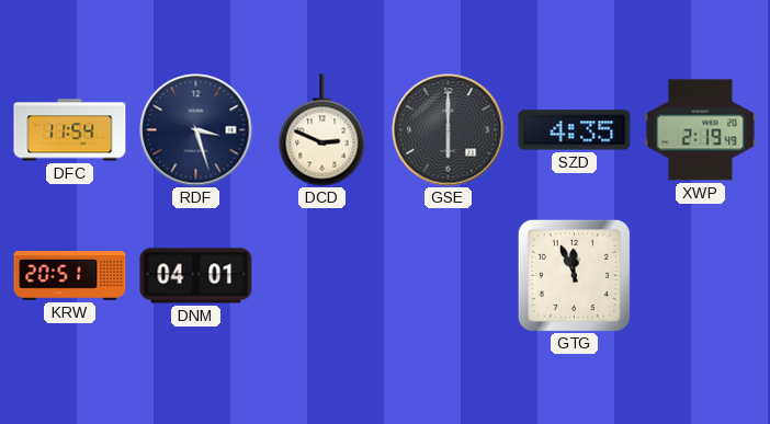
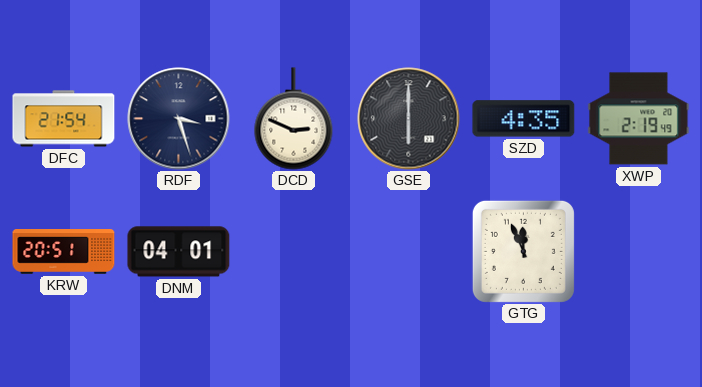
DFC: 11:54 -> 21:54 (64, 119)
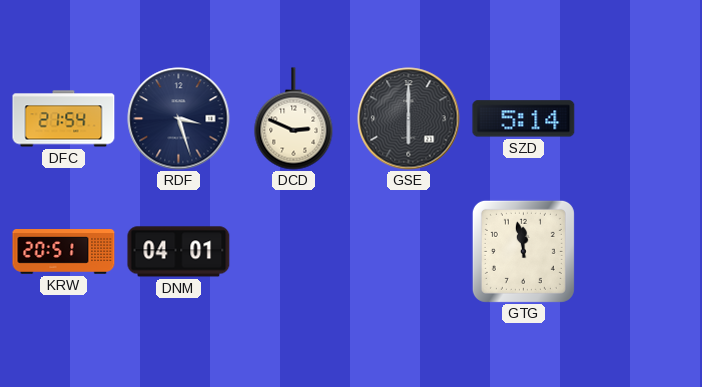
SZD: 4:35 -> 5:14 (524, 119)
XWP: 2:19 -> none (639, 119)
GTG: 11:56 -> 11:58 (523, 251)
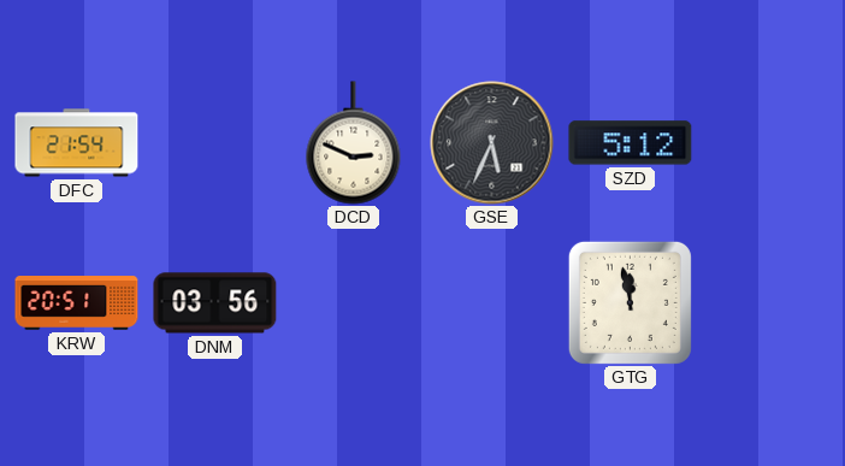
RDF: 3:27 -> none (179, 119)
GSE: 6:00 -> 5:34 (492, 143)
SZD: 5:14 -> 5:12 (631, 143)
DNM: 04:01 -> 03:56 (215, 303)
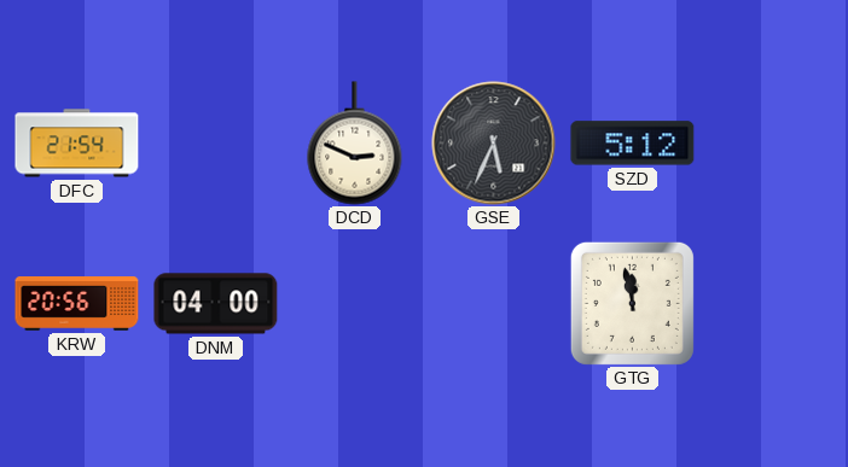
KRW: 20:51 -> 20:56 (77, 304)
DNM: 03:56 -> 04:00 (216, 304)
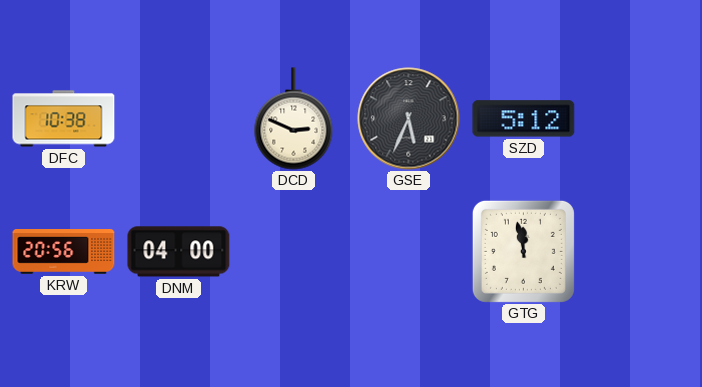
DFC: 21:54 -> 10:38 (64, 119)
